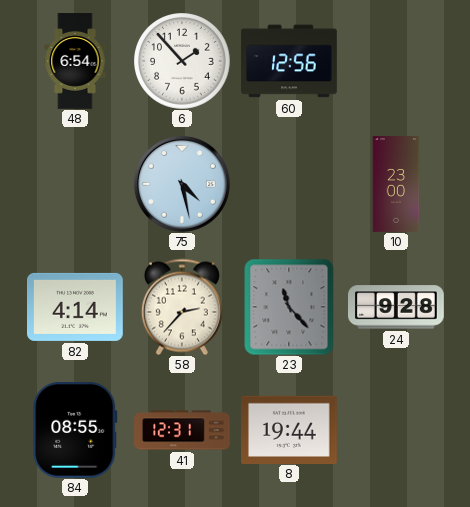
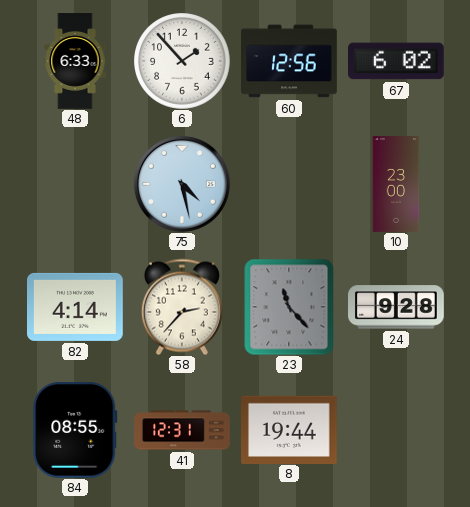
48: 6:54 -> 6:33 (75, 61)
67: none -> 6:02 (397, 61)
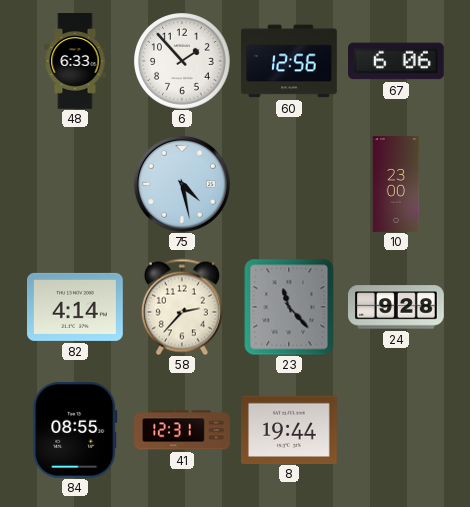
67: 6:02 -> 6:06 (397, 61)
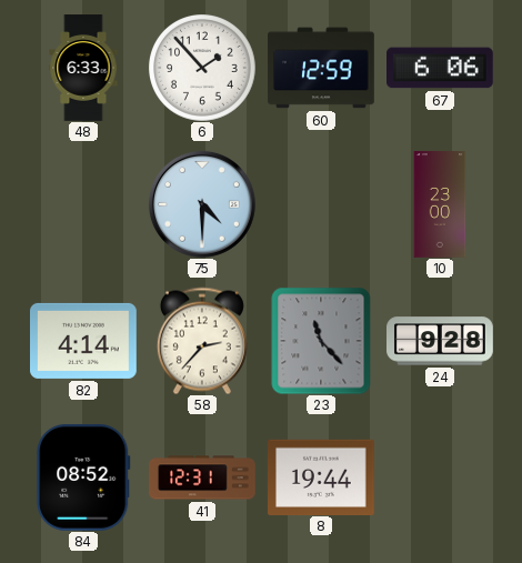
60: 12:56 -> 12:59 (321, 68)
75: 4:28 -> 4:30 (202, 204)
84: 08:55 -> 08:52 (83, 477)
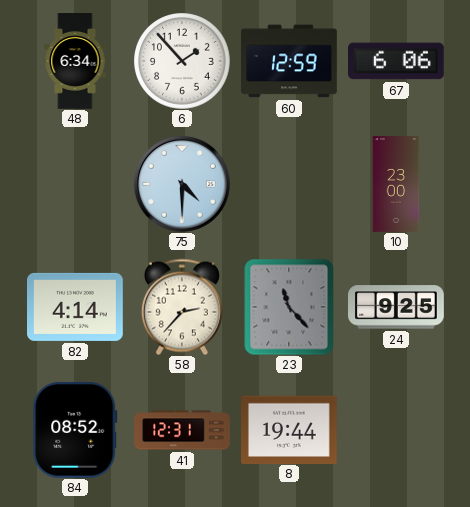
48: 6:33 -> 6:34 (75, 61)
24: 9:28 -> 9:25 (397, 307)
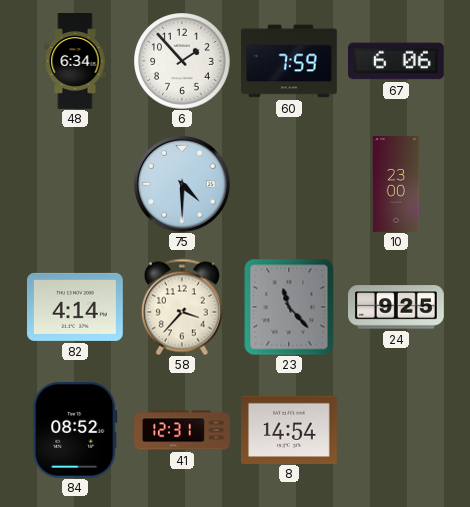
60: 12:59 -> 7:59 (289, 61)
58: 2:37 -> 3:37 (182, 307)
8: 19:44 -> 14:54 (290, 429)
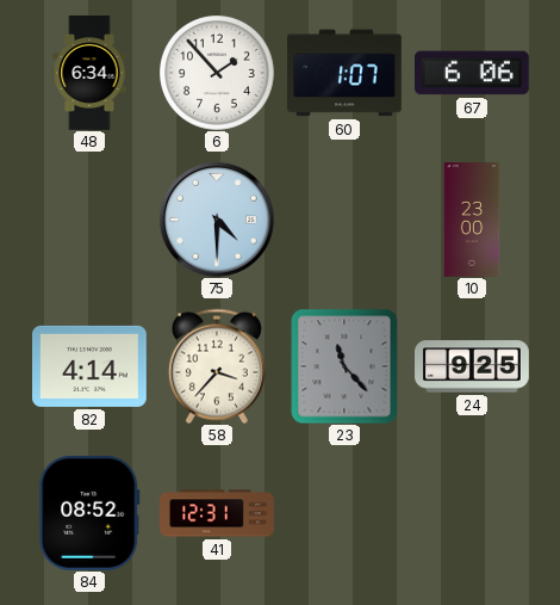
60: 7:59 -> 1:07 (344, 73)
8: 14:54 -> none (290, 429)
